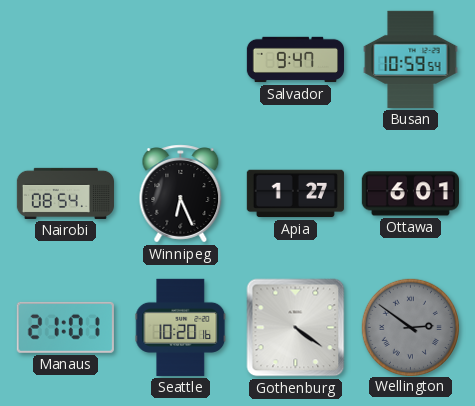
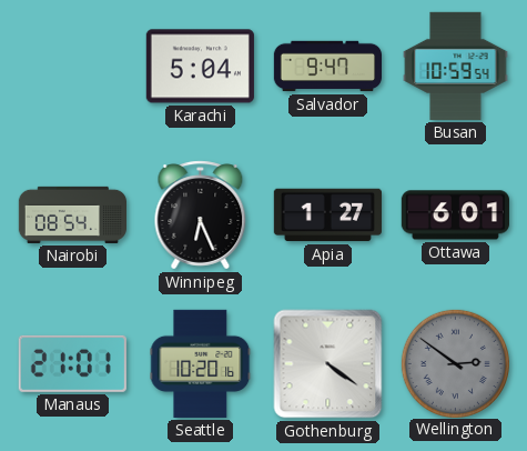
Karachi: none -> 5:04 (200, 67)
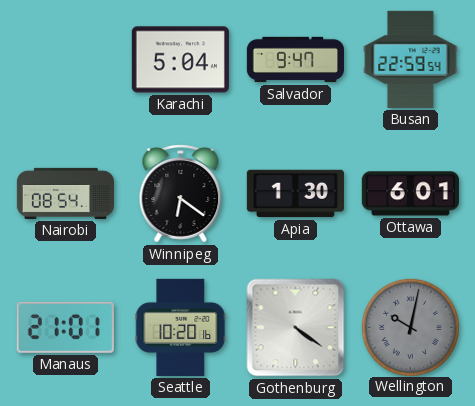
Busan: 10:59 -> 22:59 (411, 59)
Winnipeg: 6:26 -> 6:21 (181, 194)
Apia: 1:27 -> 1:30 (295, 194)
Wellington: 2:51 -> 10:02 (410, 327)
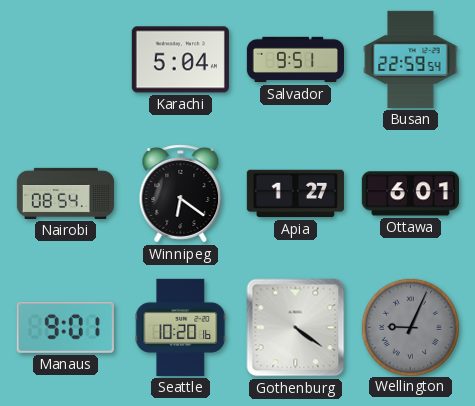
Salvador: 9:47 -> 9:51 (295, 60)
Apia: 1:30 -> 1:27 (295, 194)
Manaus: 21:01 -> 9:01 (65, 327)
Wellington: 10:02 -> 9:04 (410, 327)
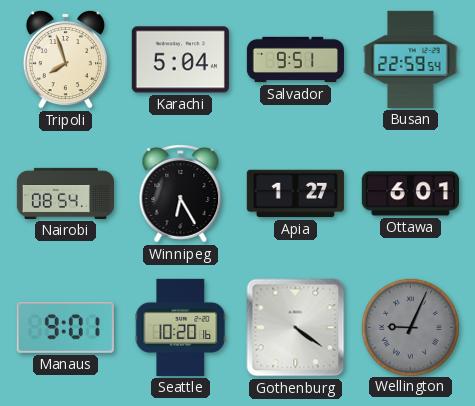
Tripoli: none -> 7:57 (65, 59)
Winnipeg: 6:21 -> 6:25 (181, 194)
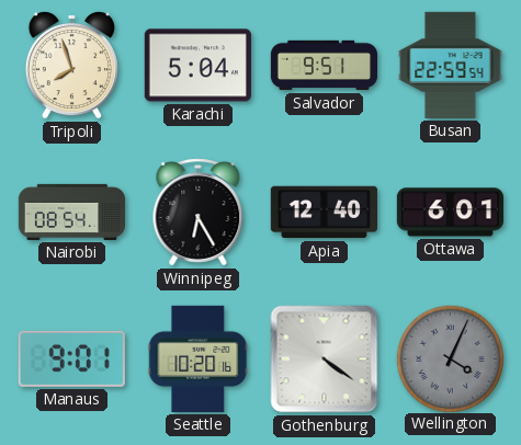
Apia: 1:27 -> 12:40 (324, 213)
Wellington: 9:04 -> 4:04 (450, 358)
